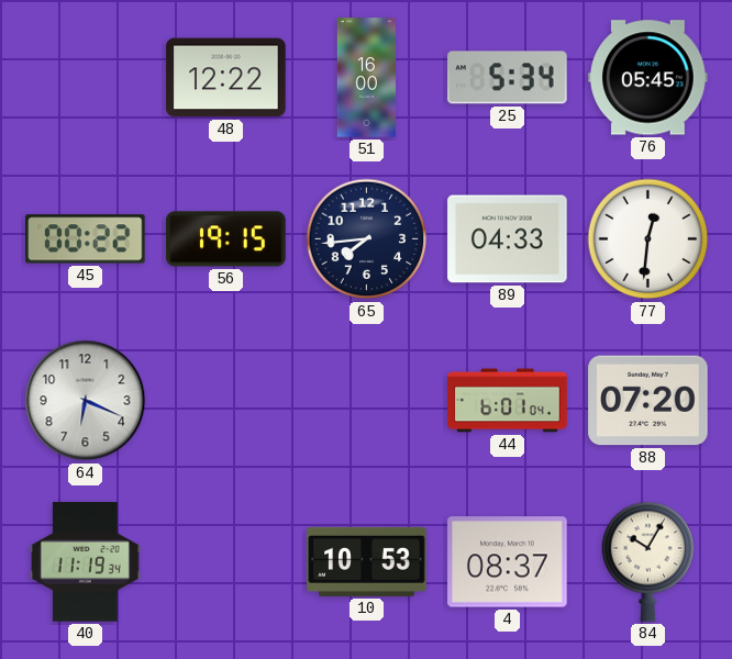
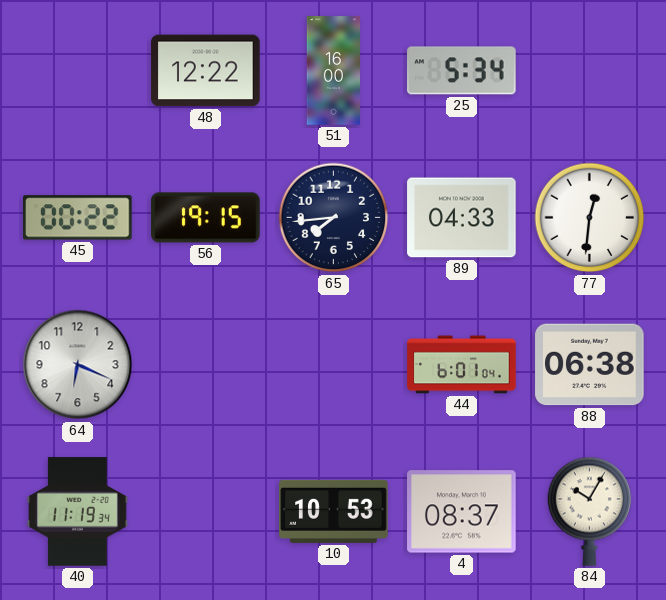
76: 05:45 -> none (648, 78)
88: 07:20 -> 06:38 (590, 365)
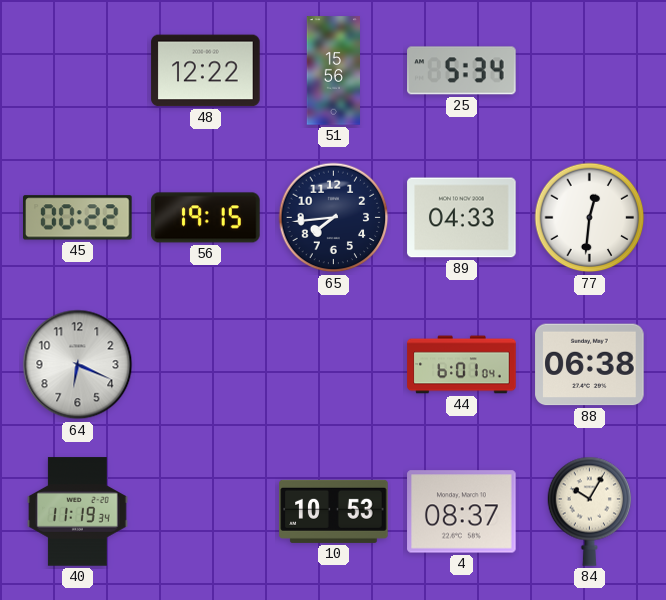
51: 16:00 -> 15:56 (333, 71)
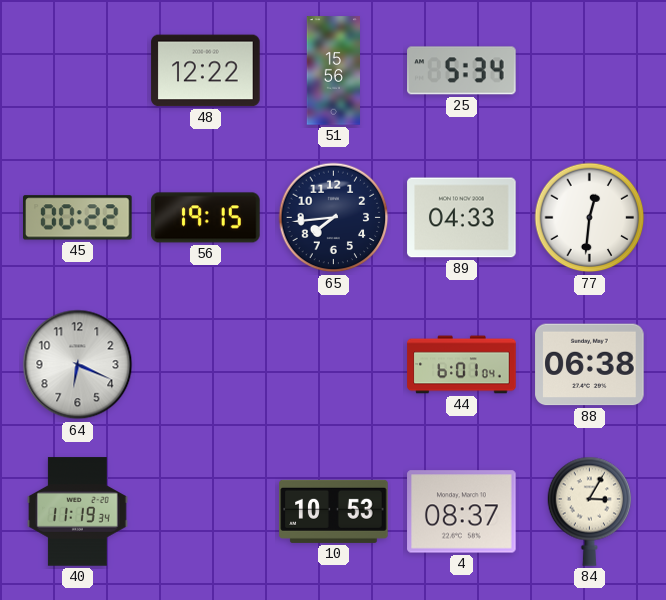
84: 10:05 -> 3:05 (590, 511)
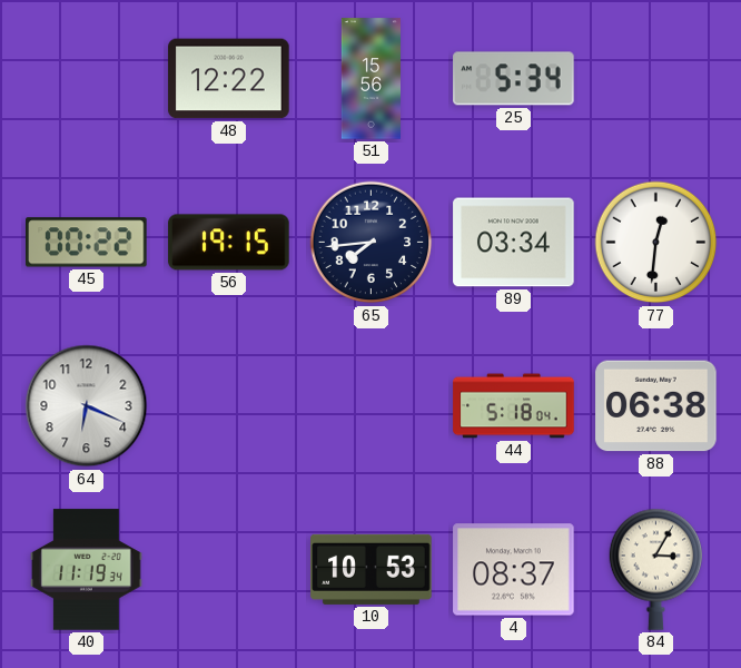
89: 04:33 -> 03:34 (514, 243)
44: 6:01 -> 5:18 (514, 406)
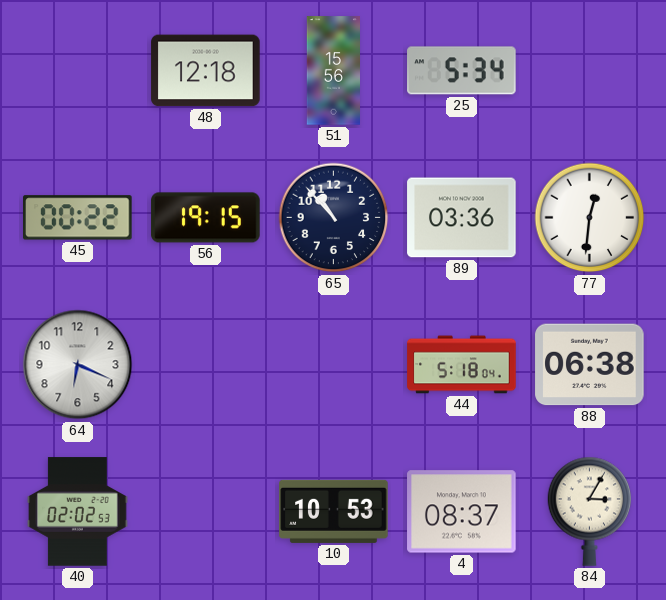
48: 12:22 -> 12:18 (206, 71)
65: 7:44 -> 10:53 (334, 218)
89: 03:34 -> 03:36 (462, 218)
40: 11:19 -> 02:02 (78, 512)
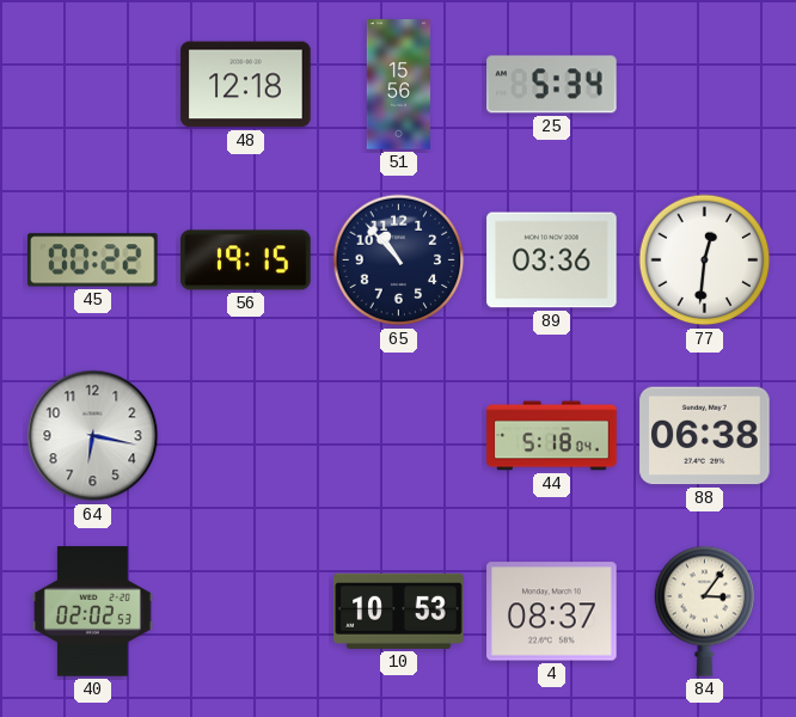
64: 6:19 -> 6:17 (93, 436)
84: 3:05 -> 3:06 (705, 611)
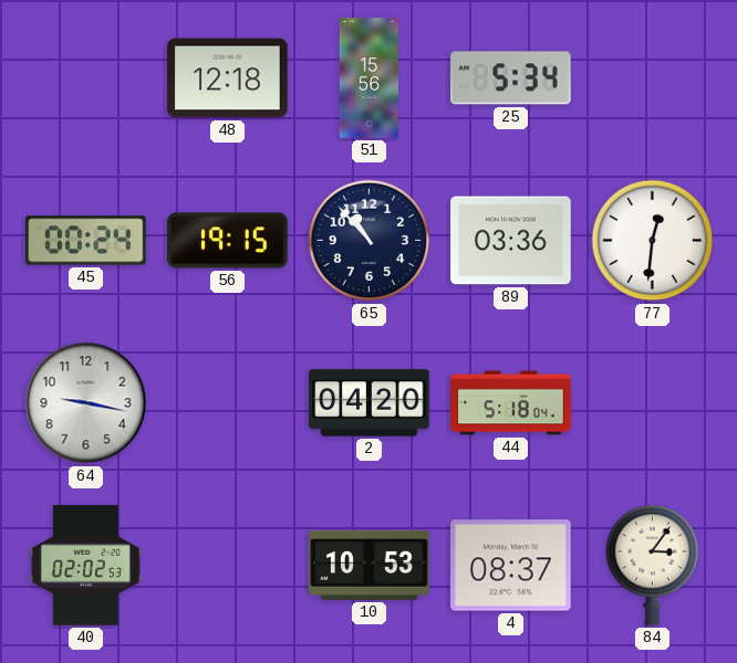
45: 00:22 -> 00:24 (86, 241)
64: 6:17 -> 9:17 (86, 403)
2: none -> 04:20 (370, 403)
88: 06:38 -> none (705, 436)
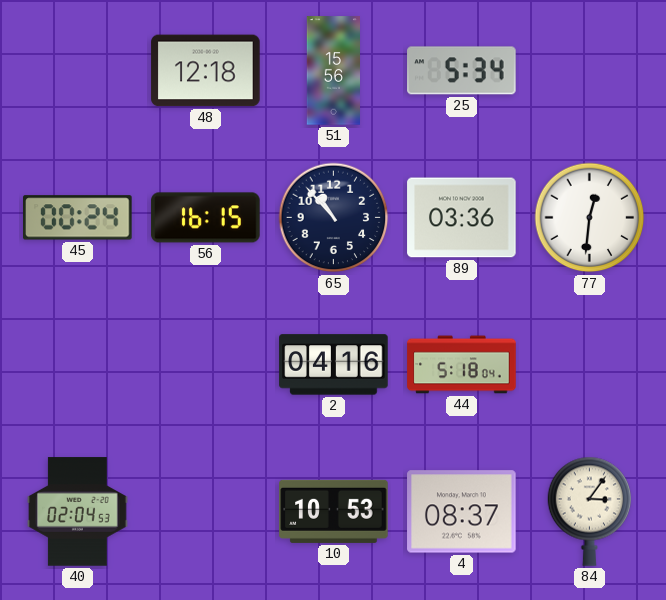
56: 19:15 -> 16:15 (206, 218)
64: 9:17 -> none (86, 403)
2: 04:20 -> 04:16 (334, 365)
40: 02:02 -> 02:04 (78, 512)
